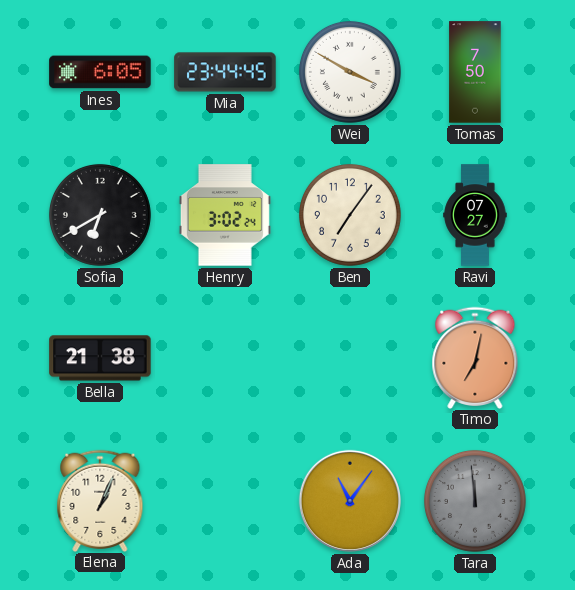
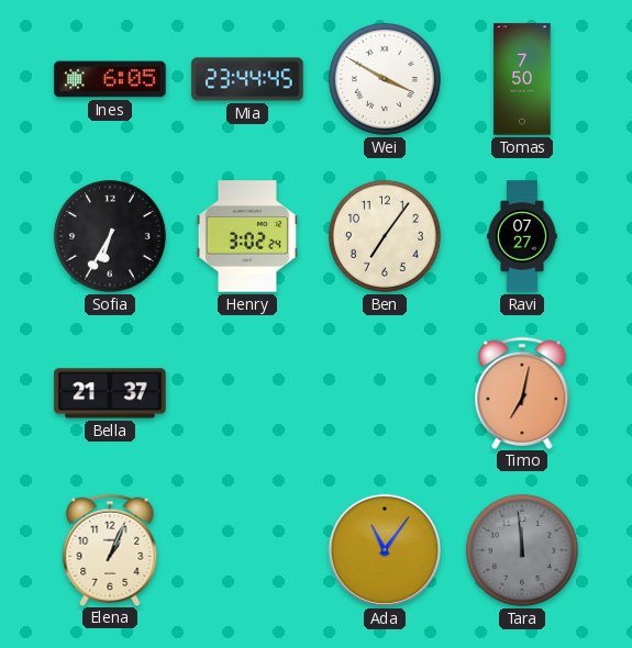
Sofia: 6:40 -> 6:35 (110, 236)
Bella: 21:38 -> 21:37 (110, 393)
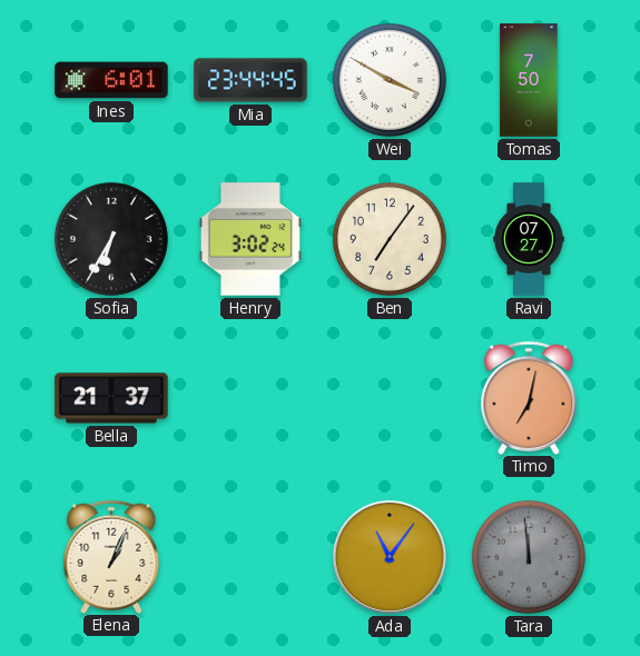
Ines: 6:05 -> 6:01 (111, 80)
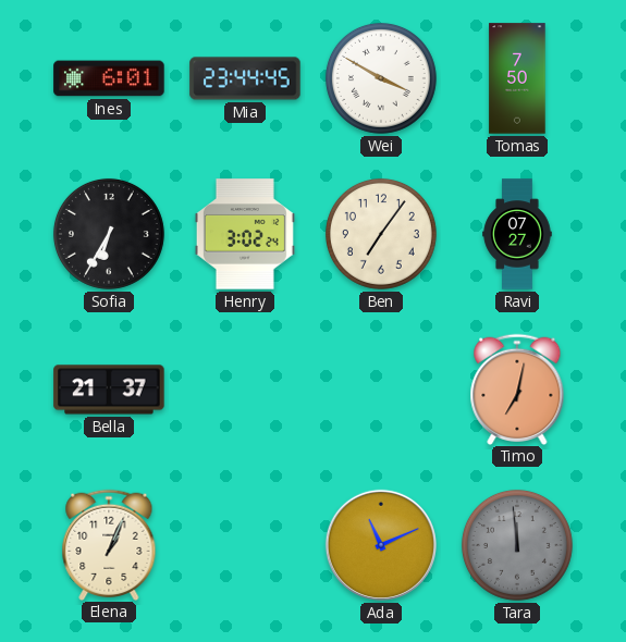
Ada: 11:06 -> 11:11 (381, 545)
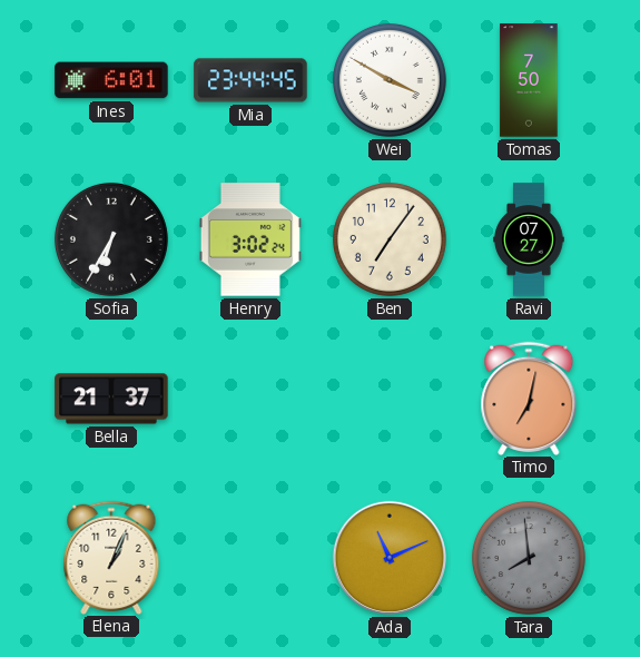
Tara: 11:59 -> 7:59 (529, 558)
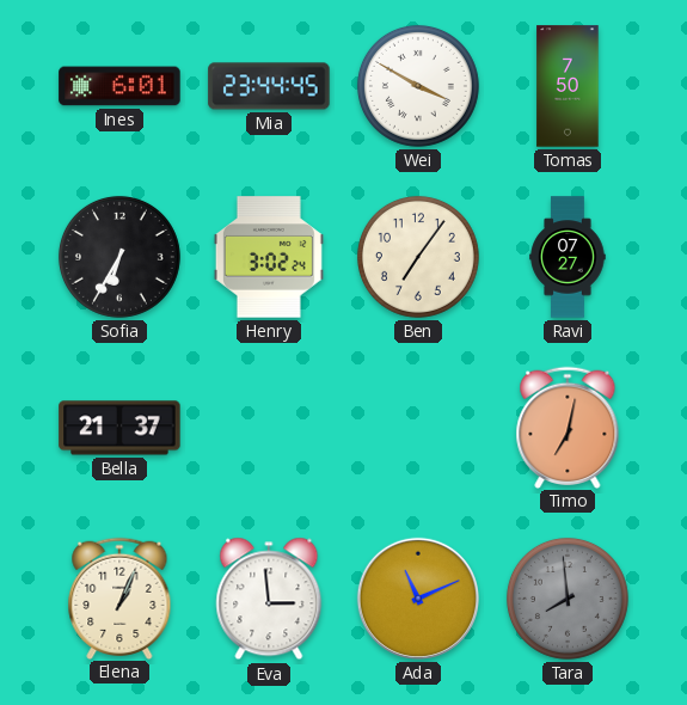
Eva: none -> 2:59 (269, 599)
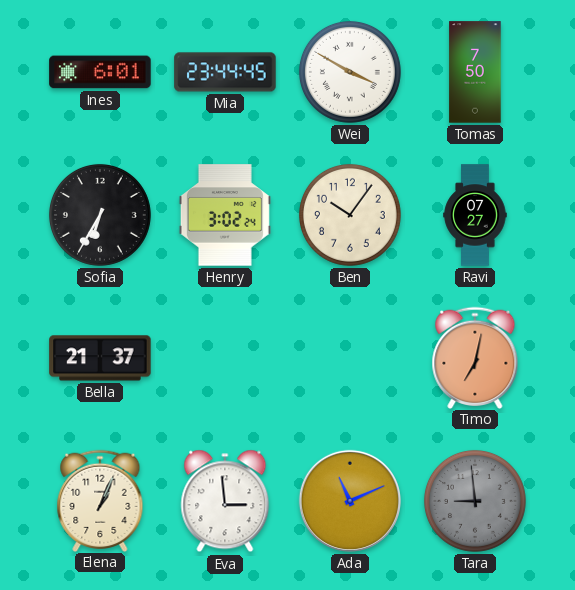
Ben: 7:06 -> 10:06 (350, 215)
Tara: 7:59 -> 8:59 (475, 501)
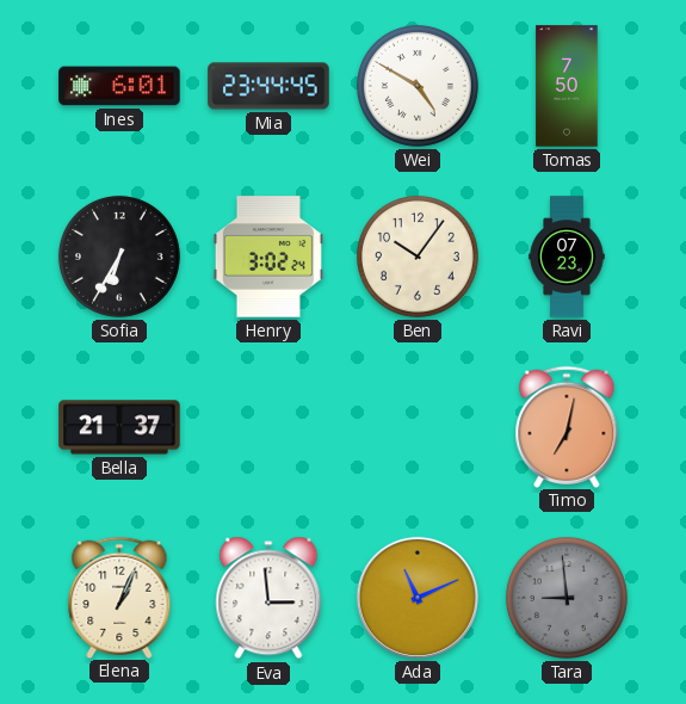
Wei: 3:50 -> 4:50 (418, 86)
Ravi: 07:27 -> 07:23 (567, 257)
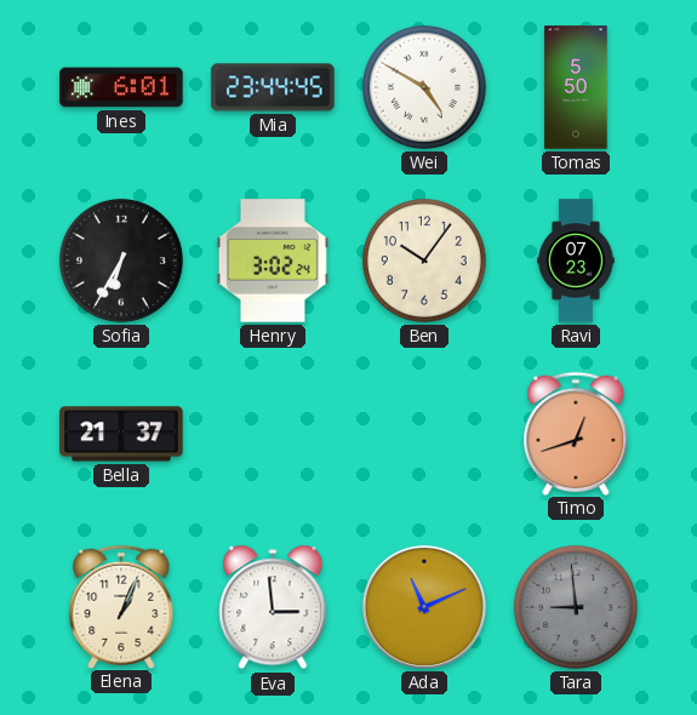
Tomas: 7:50 -> 5:50 (576, 87)
Timo: 7:02 -> 12:42 (576, 433)
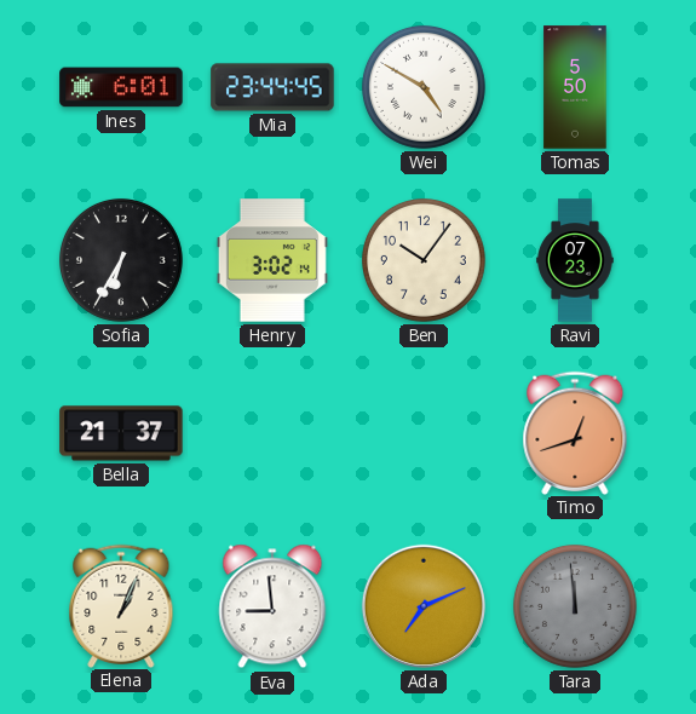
Henry: 3:02:24 -> 3:02:14 (272, 260)
Eva: 2:59 -> 8:59 (272, 606)
Ada: 11:11 -> 7:11 (424, 606)
Tara: 8:59 -> 11:59 (575, 606)
